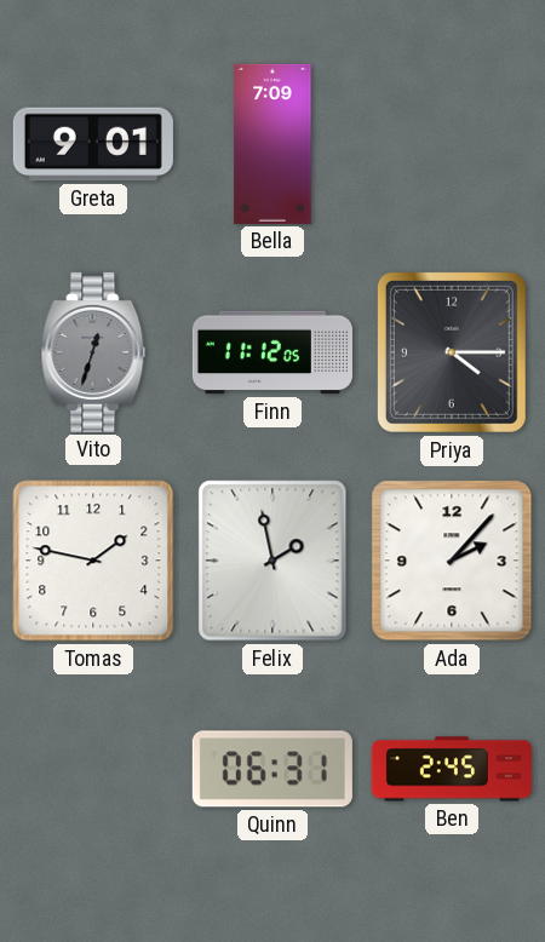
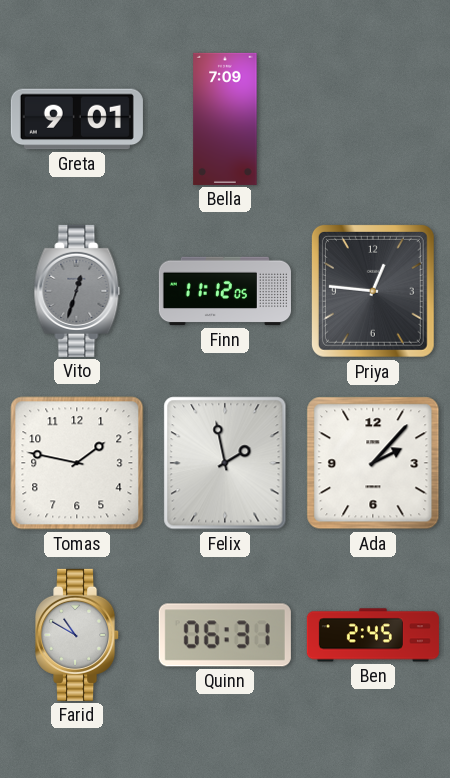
Priya: 4:15 -> 12:46 (373, 291)
Farid: none -> 10:50 (78, 635)
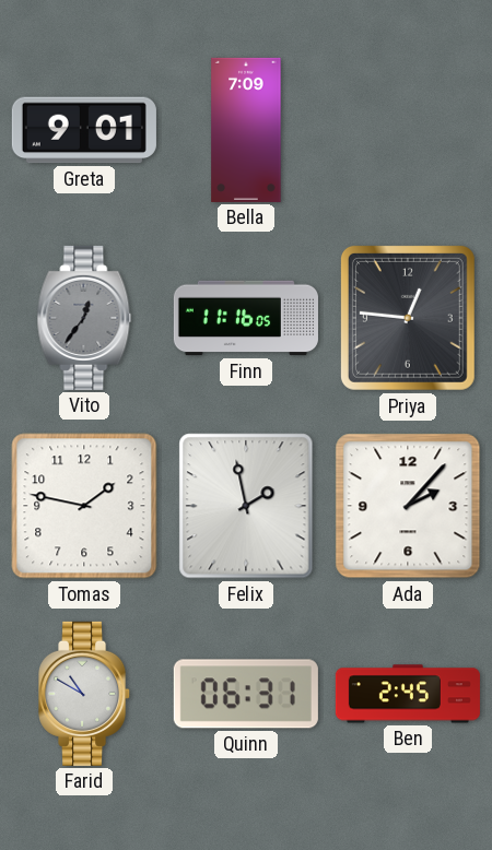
Vito: 12:33 -> 12:36 (84, 318)
Finn: 11:12 -> 11:16 (246, 318)
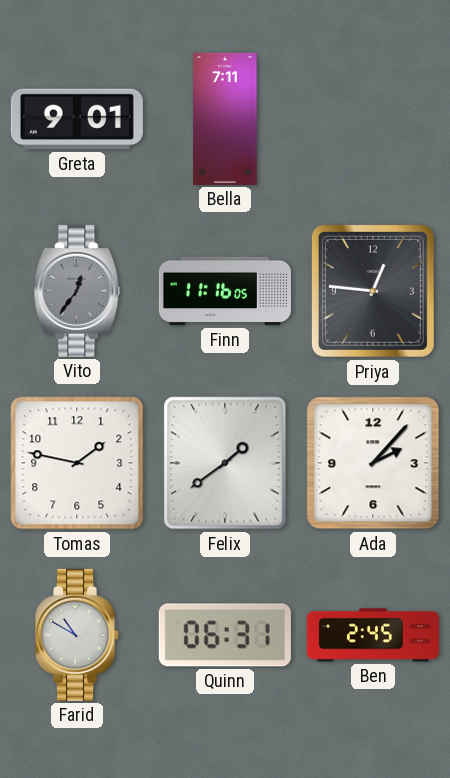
Bella: 7:09 -> 7:11 (225, 119)
Felix: 1:58 -> 1:39 (225, 463)
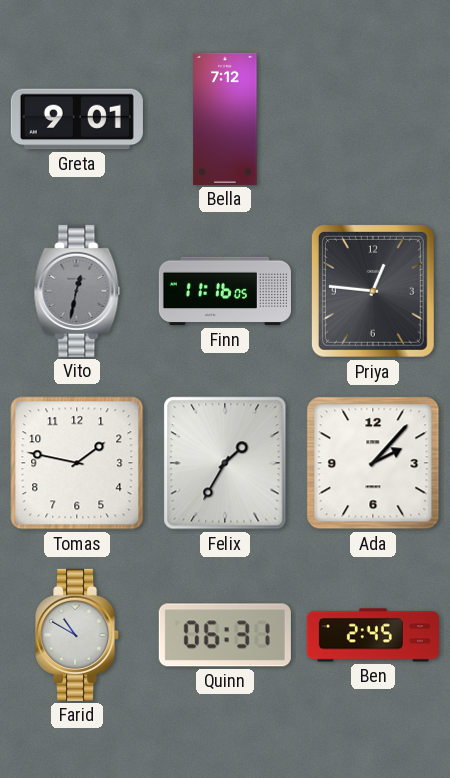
Bella: 7:11 -> 7:12 (225, 119)
Vito: 12:36 -> 12:32 (77, 291)
Felix: 1:39 -> 1:35 (225, 463)
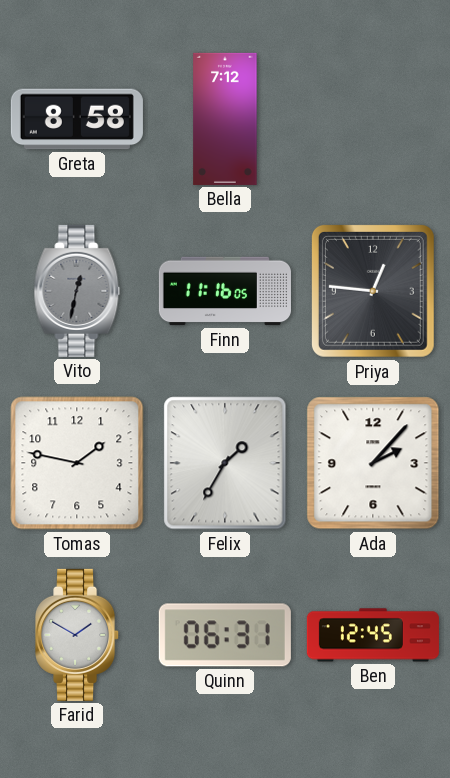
Greta: 9:01 -> 8:58 (77, 119)
Farid: 10:50 -> 1:50 (78, 635)
Ben: 2:45 -> 12:45 (373, 635)
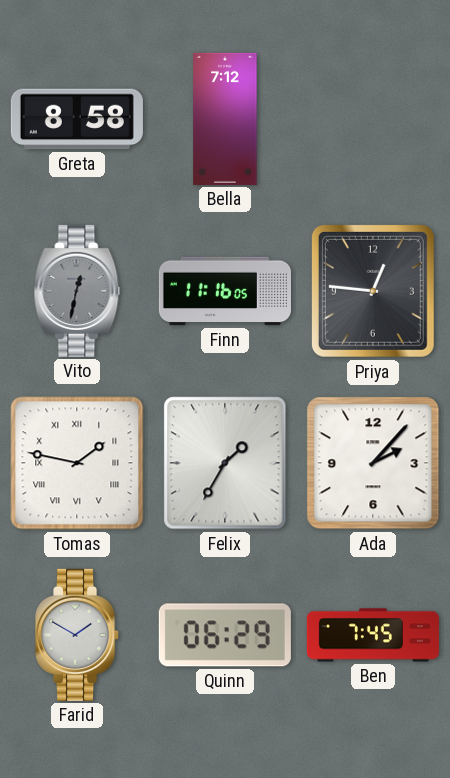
Tomas numerals: Arabic -> Roman (77, 463)
Quinn: 06:31 -> 06:29 (225, 635)
Ben: 12:45 -> 7:45 (373, 635)
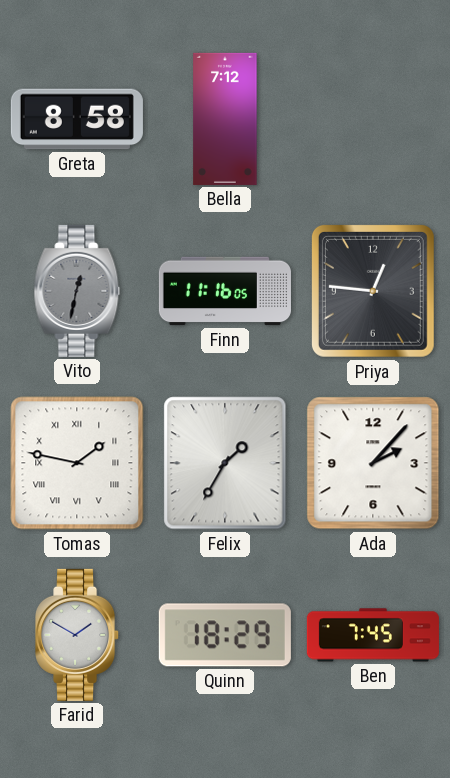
Quinn: 06:29 -> 18:29 (225, 635)
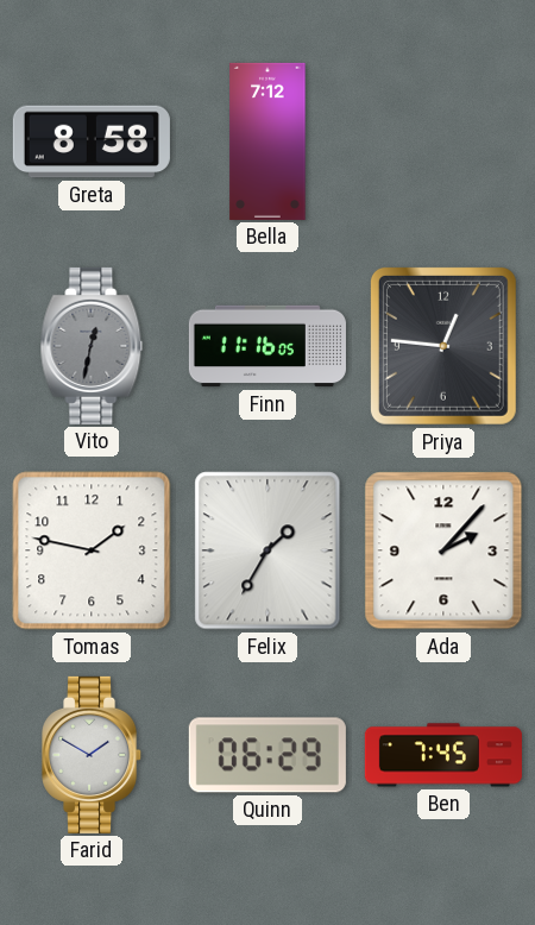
Tomas numerals: Roman -> Arabic (92, 550)
Quinn: 18:29 -> 06:29 (267, 755)
